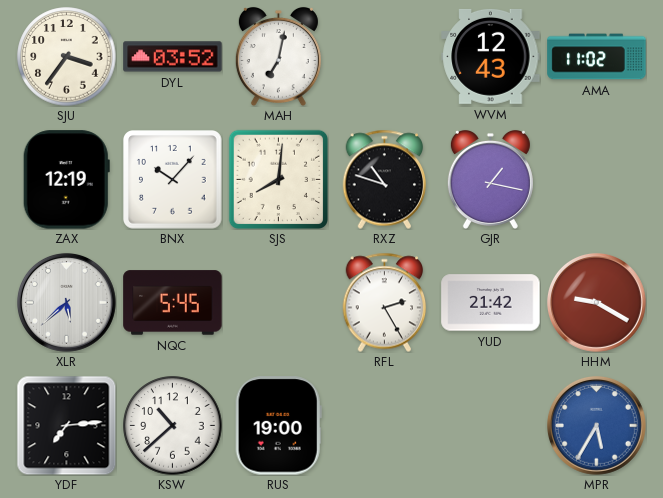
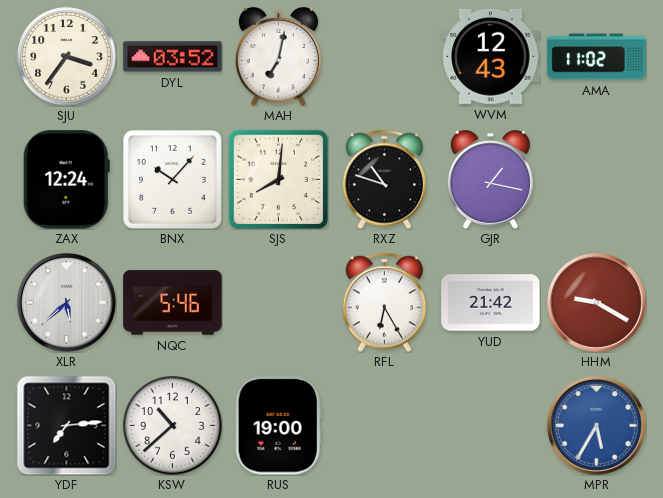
ZAX: 12:19 -> 12:24 (66, 180)
NQC: 5:45 -> 5:46 (173, 303)
RFL: 2:25 -> 6:25 (385, 302)
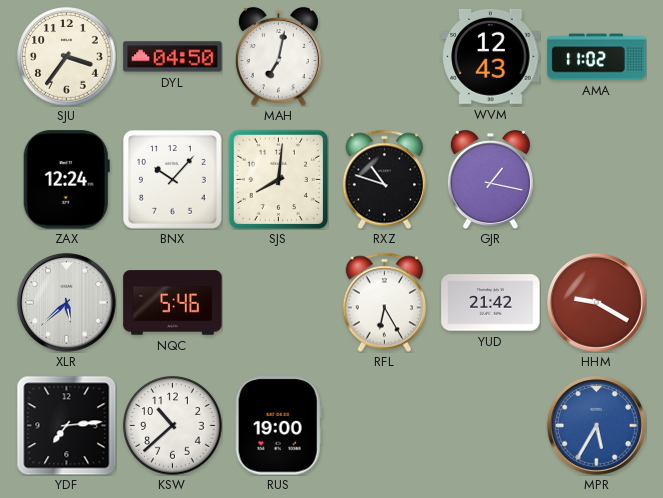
DYL: 03:52 -> 04:50 (173, 57)
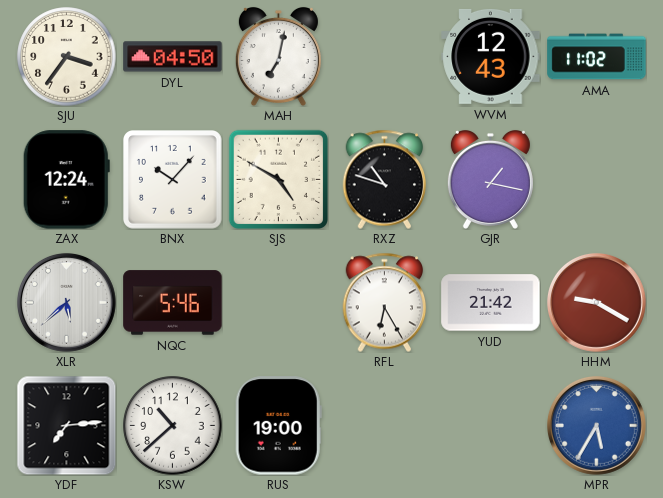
SJS: 8:01 -> 4:50 (278, 179)
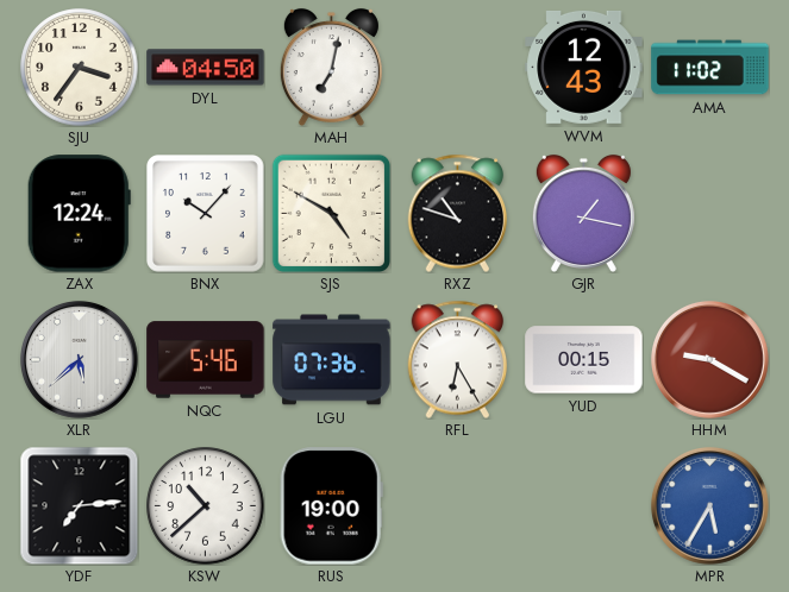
LGU: none -> 07:36 (332, 360)
YUD: 21:42 -> 00:15 (584, 360)
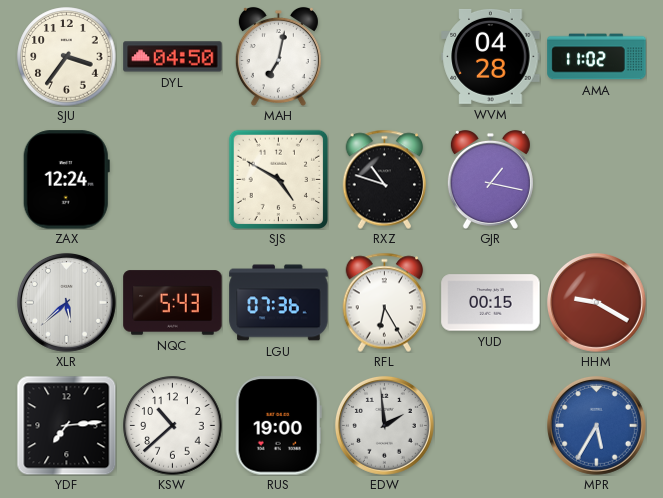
WVM: 12:43 -> 04:28 (491, 56)
BNX: 10:07 -> none (206, 214)
NQC: 5:46 -> 5:43 (173, 303)
EDW: none -> 1:59 (384, 425)
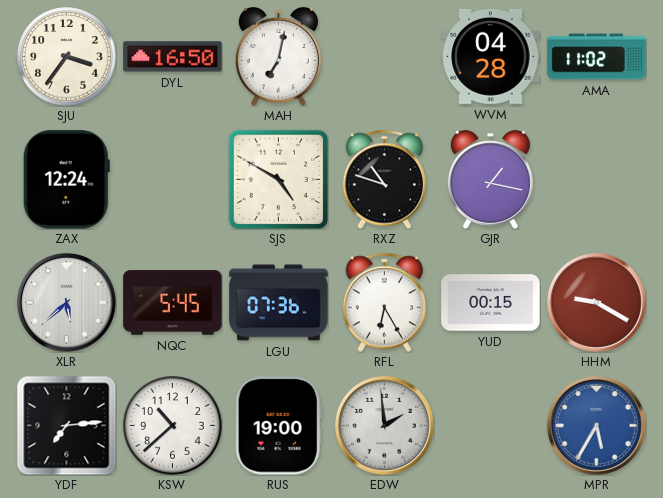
DYL: 04:50 -> 16:50 (173, 57)
NQC: 5:43 -> 5:45 (173, 303)
